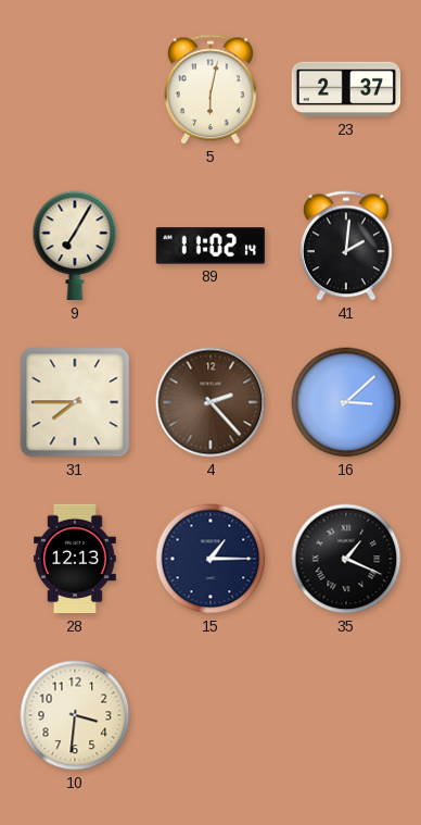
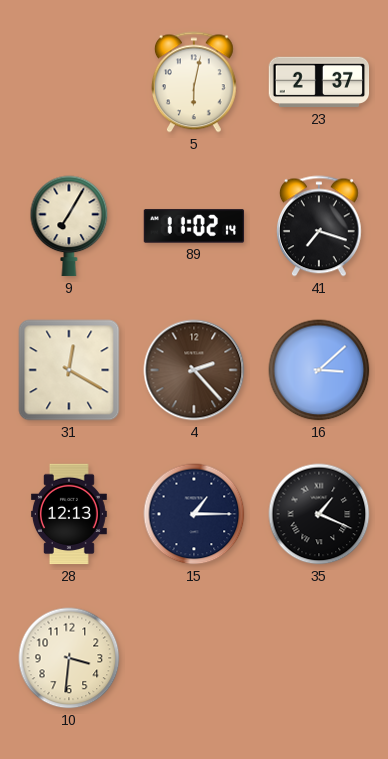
41: 2:01 -> 7:18 (319, 226)
31: 7:45 -> 12:20 (69, 370)
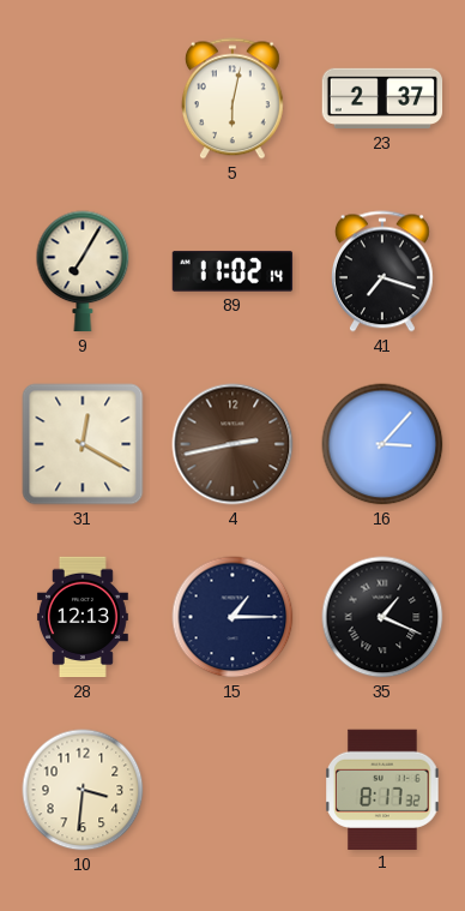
4: 2:23 -> 2:43 (232, 444)
16: 3:08 -> 3:07 (382, 444)
1: none -> 8:17 (382, 789)
